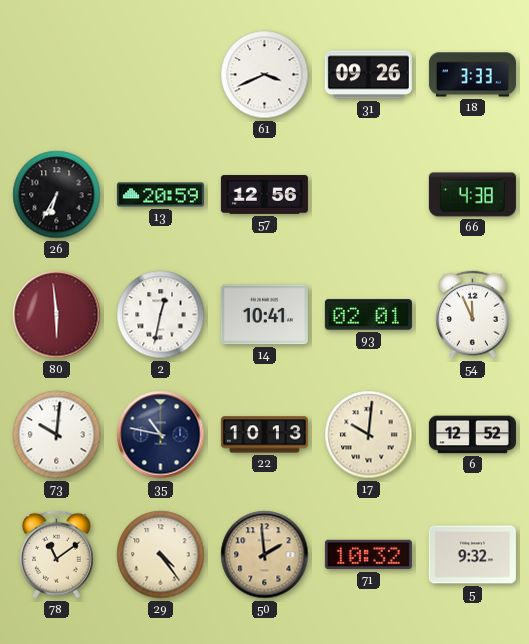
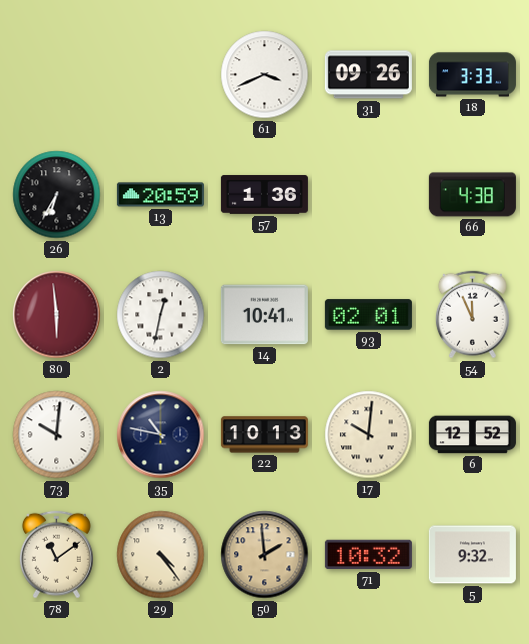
57: 12:56 -> 1:36 (264, 195)
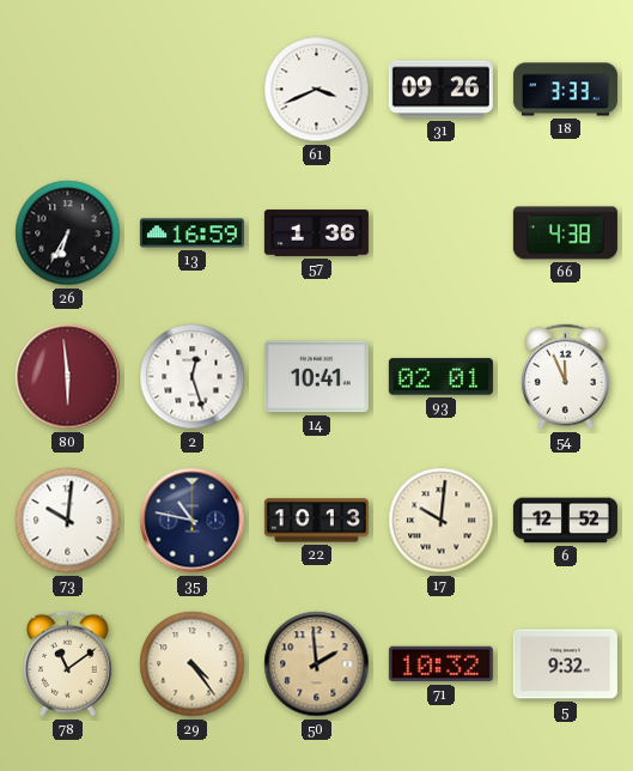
13: 20:59 -> 16:59 (191, 233)
2: 12:32 -> 12:27 (193, 377)
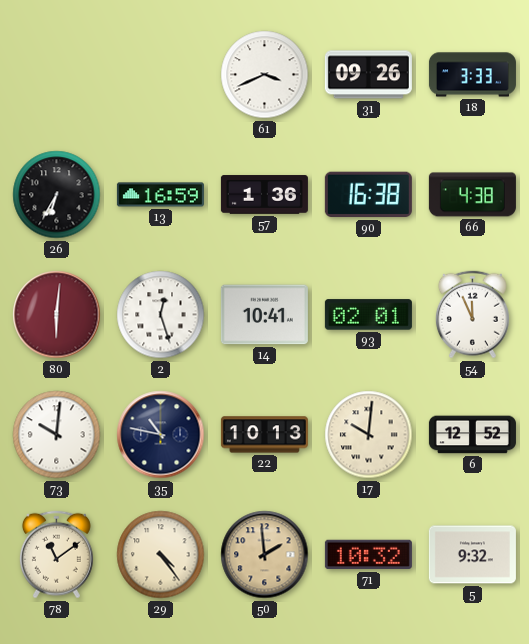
90: none -> 16:38 (368, 195)
80: 5:59 -> 6:01 (57, 315)
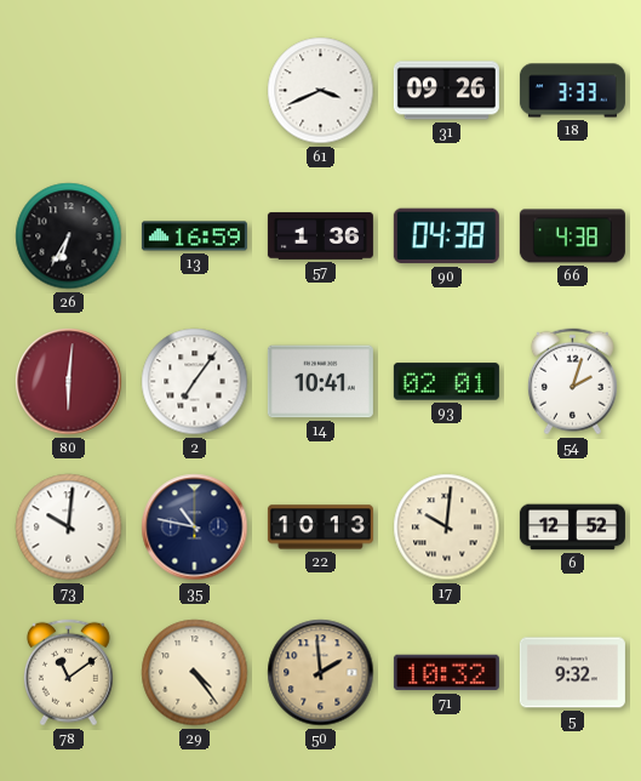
90: 16:38 -> 04:38 (446, 236)
2: 12:27 -> 7:06 (195, 382)
54: 11:56 -> 2:03 (572, 382)
